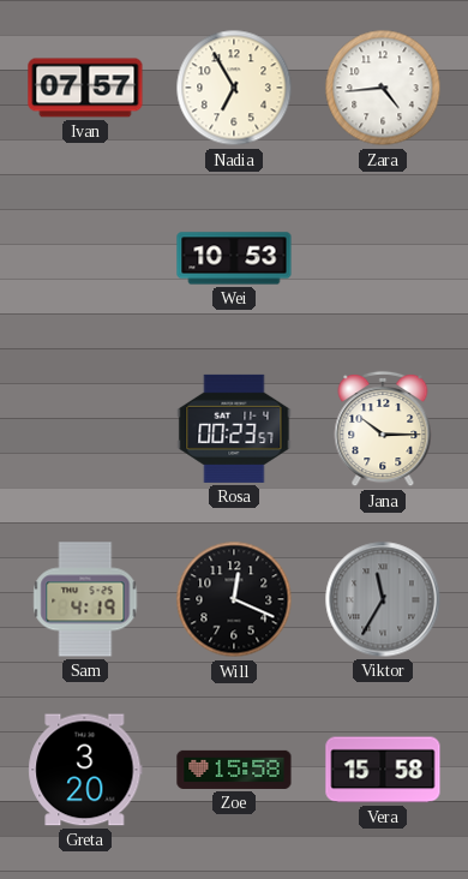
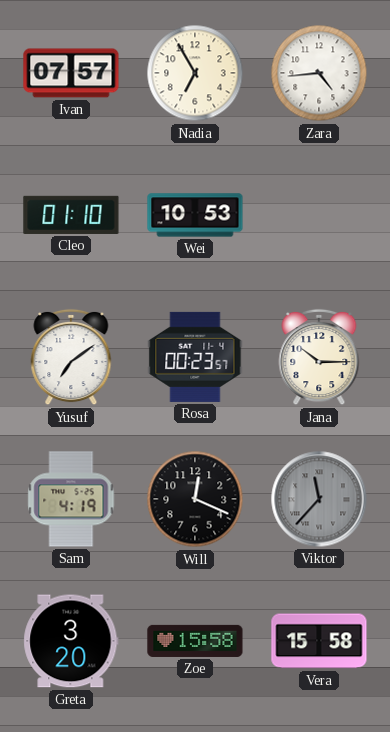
Cleo: none -> 01:10 (71, 215)
Yusuf: none -> 7:09 (71, 357)
Viktor: 11:35 -> 11:37 (319, 499)
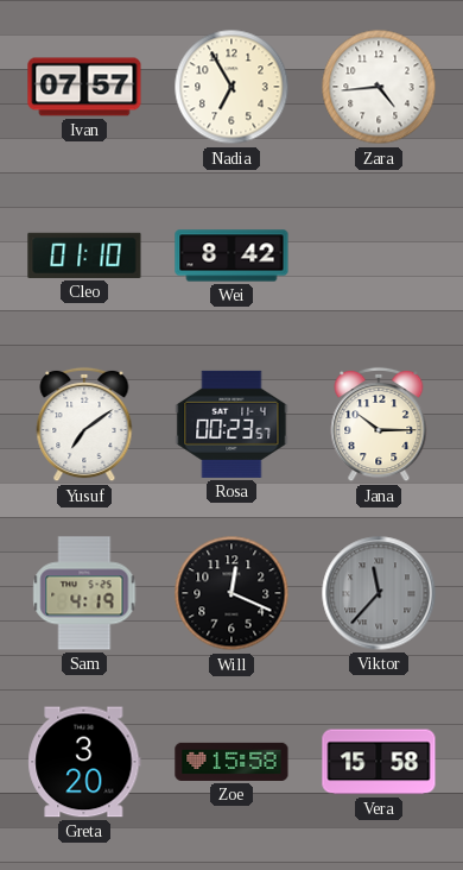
Wei: 10:53 -> 8:42 (231, 256)
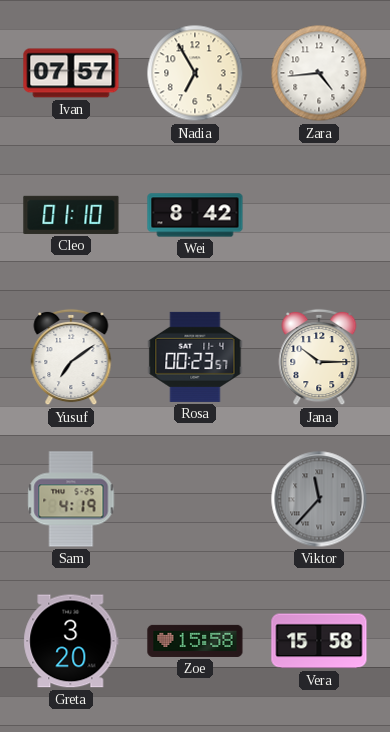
Will: 12:19 -> none (231, 593)
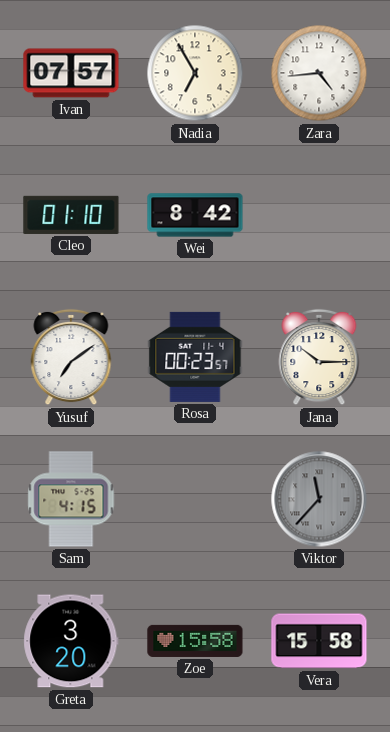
Sam: 4:19 -> 4:15 (71, 499)
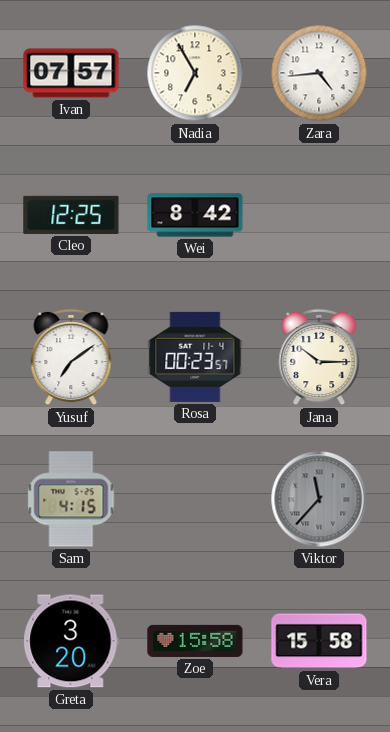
Cleo: 01:10 -> 12:25 (71, 215)
